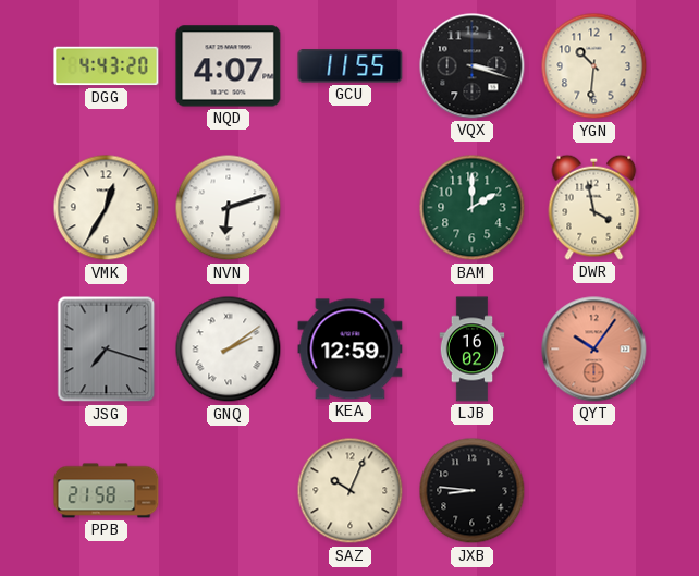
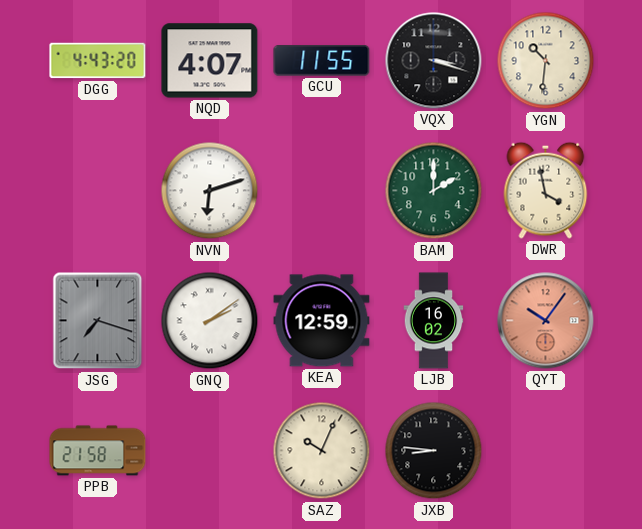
VMK: 12:35 -> none (107, 208)
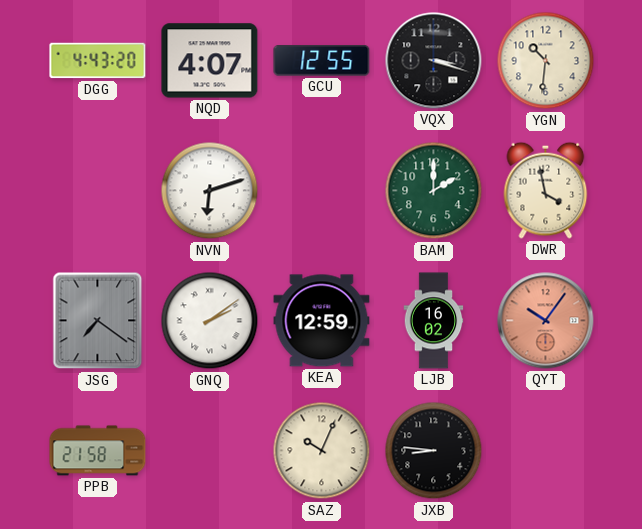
GCU: 11:55 -> 12:55 (322, 61)
JSG: 7:18 -> 7:21 (98, 321)
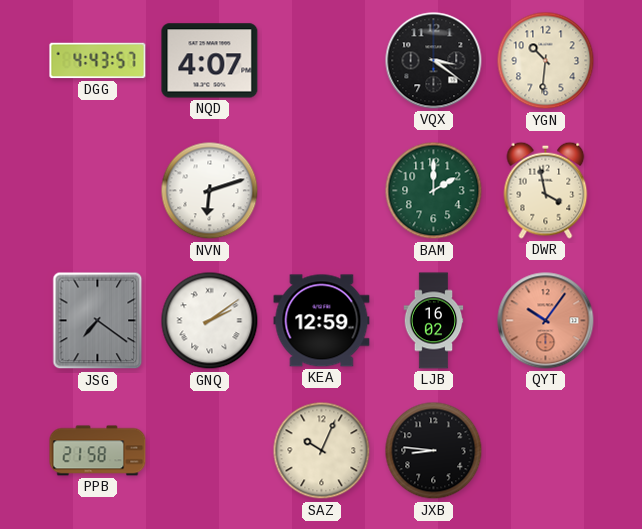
DGG: 4:43:20 -> 4:43:57 (98, 61)
GCU: 12:55 -> none (322, 61)
VQX: 3:18 -> 3:21 (434, 61)
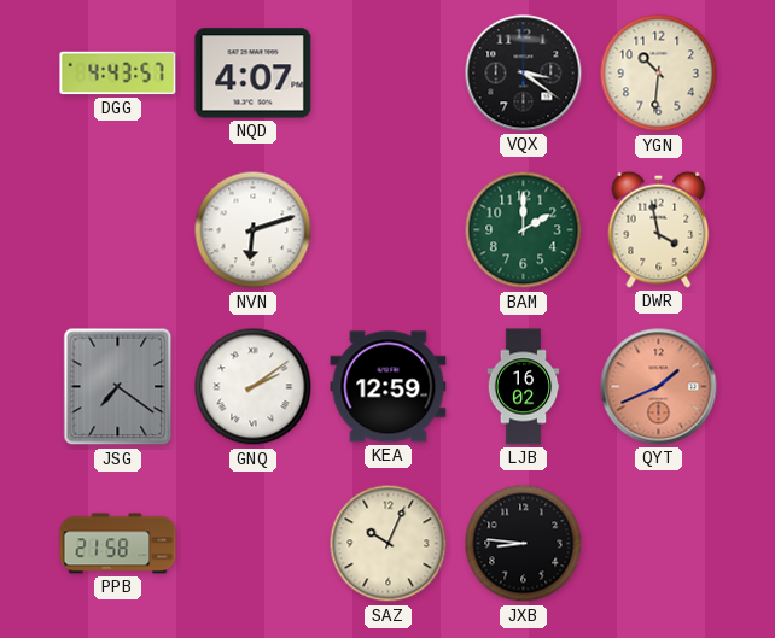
QYT: 10:06 -> 1:41 (659, 387)
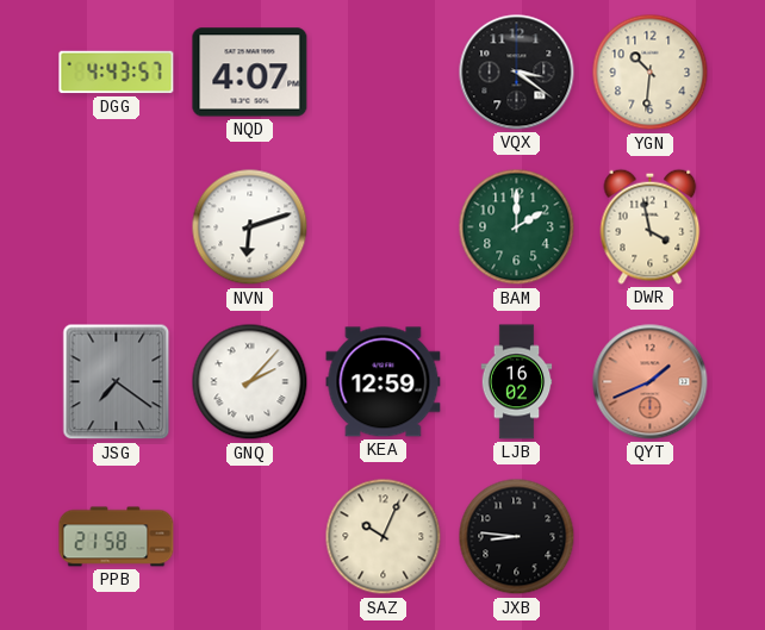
GNQ: 2:09 -> 2:07 (250, 382)
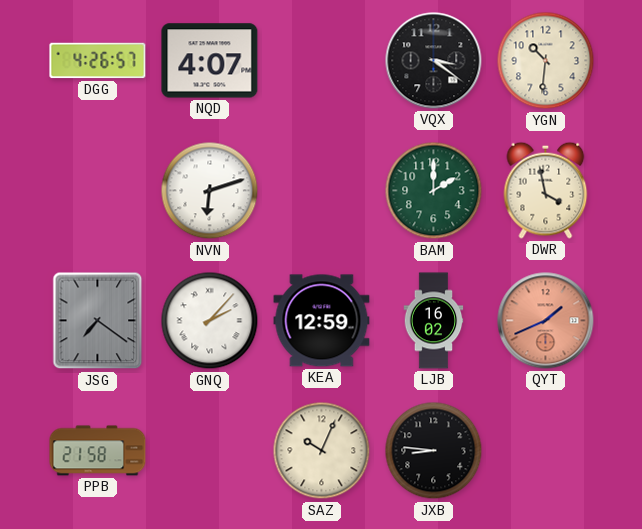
DGG: 4:43 -> 4:26 (98, 61)
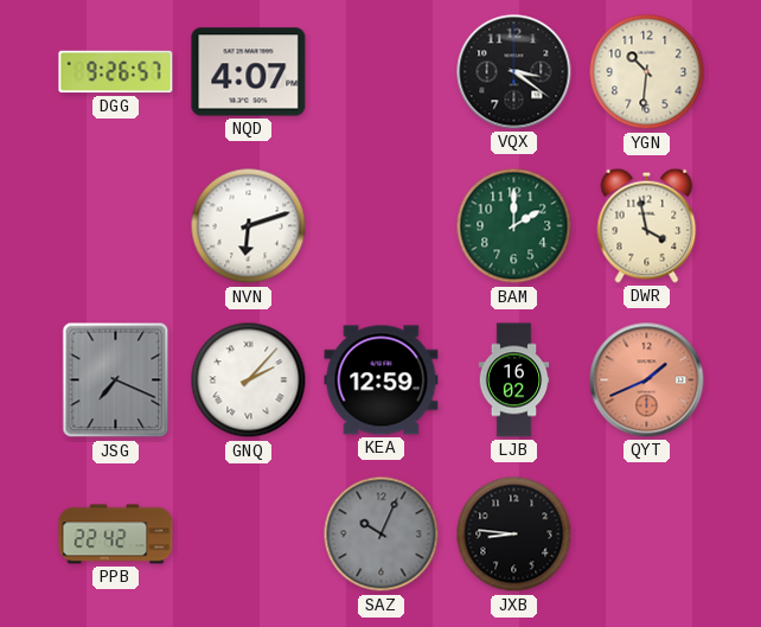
DGG: 4:26 -> 9:26 (116, 72)
JSG: 7:21 -> 7:19 (116, 380)
PPB: 21:58 -> 22:42 (116, 535)
SAZ dial: cream -> grey (382, 535)
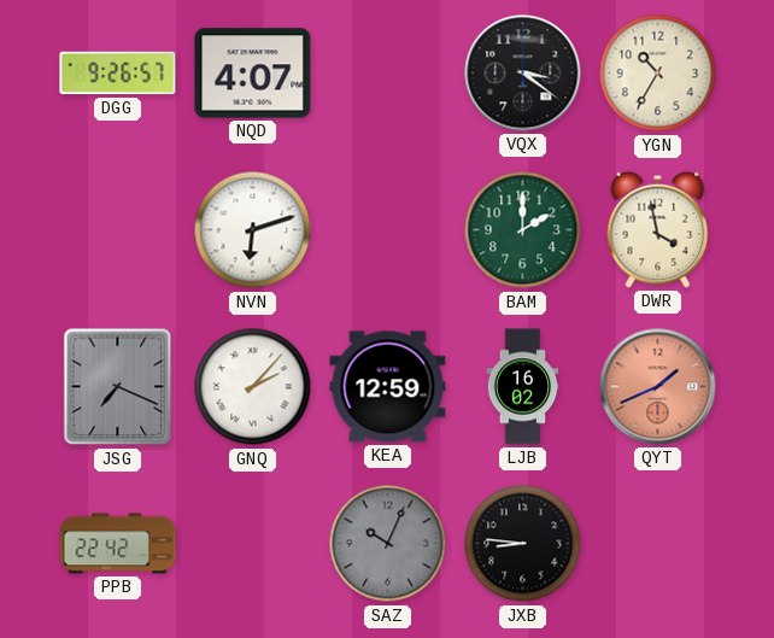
YGN: 10:31 -> 10:35 (658, 74)
